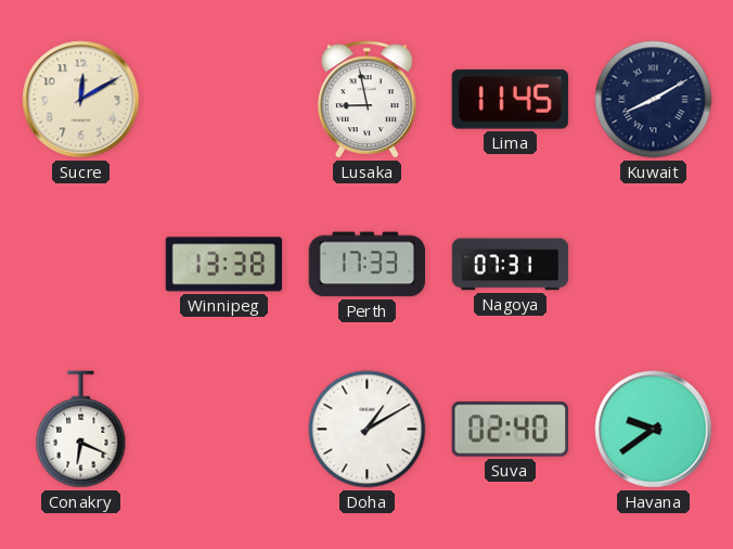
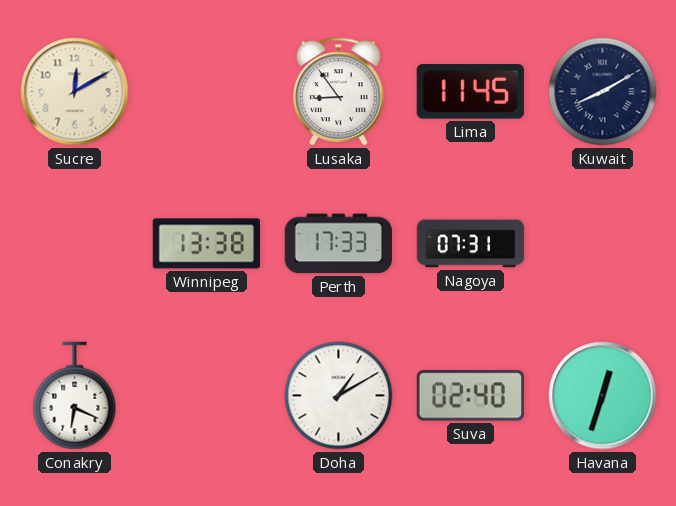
Lusaka: 8:58 -> 8:54 (339, 92)
Havana: 9:39 -> 12:33 (603, 396)
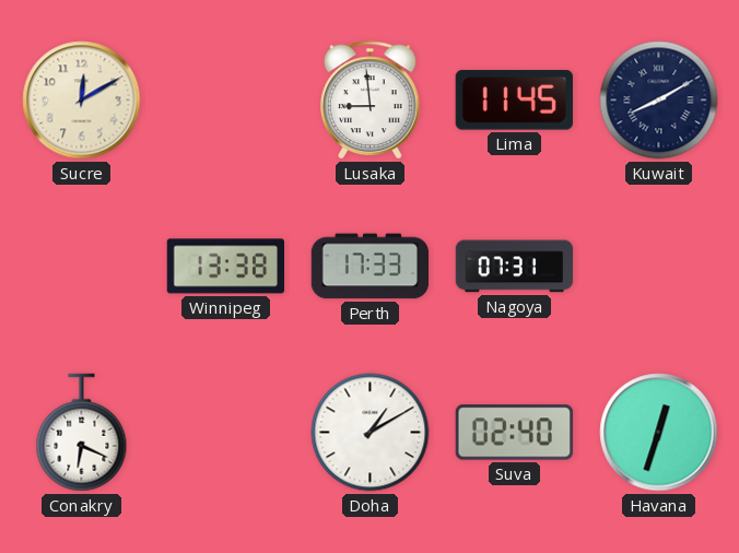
Lusaka: 8:54 -> 8:59 (371, 101)
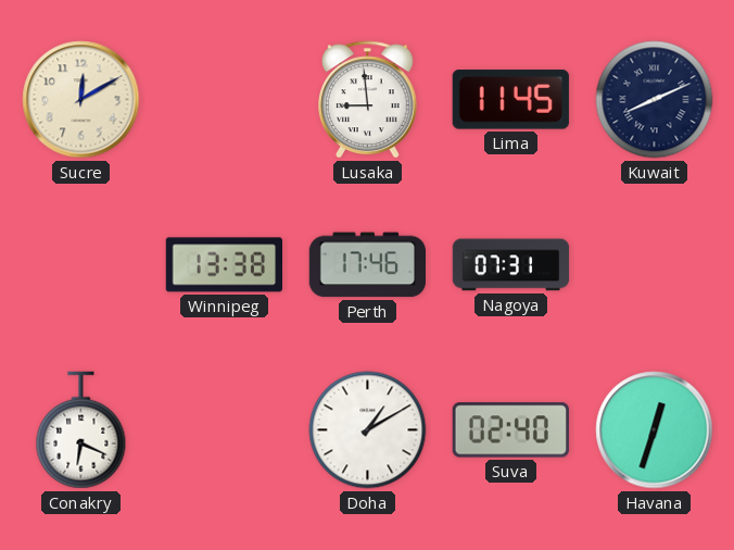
Kuwait: 8:10 -> 8:11 (655, 100)
Perth: 17:33 -> 17:46 (367, 265)
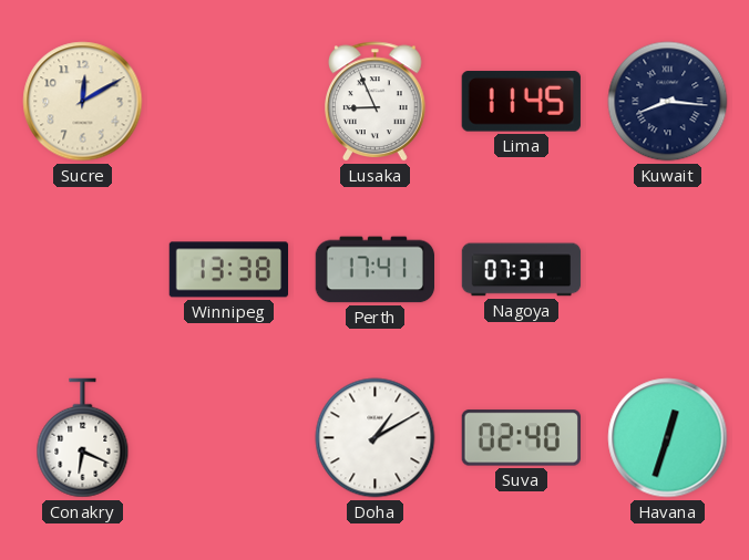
Lusaka: 8:59 -> 8:56 (376, 102)
Kuwait: 8:11 -> 8:16 (668, 102)
Perth: 17:46 -> 17:41 (374, 270)
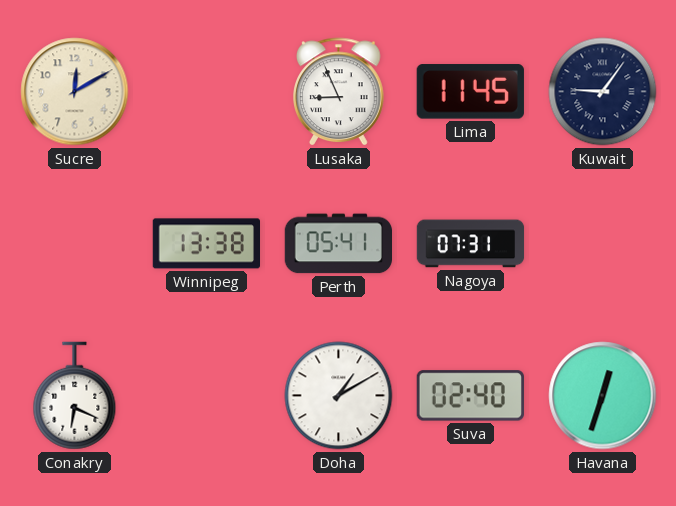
Kuwait: 8:16 -> 9:06 (603, 92)
Perth: 17:41 -> 05:41 (338, 244)
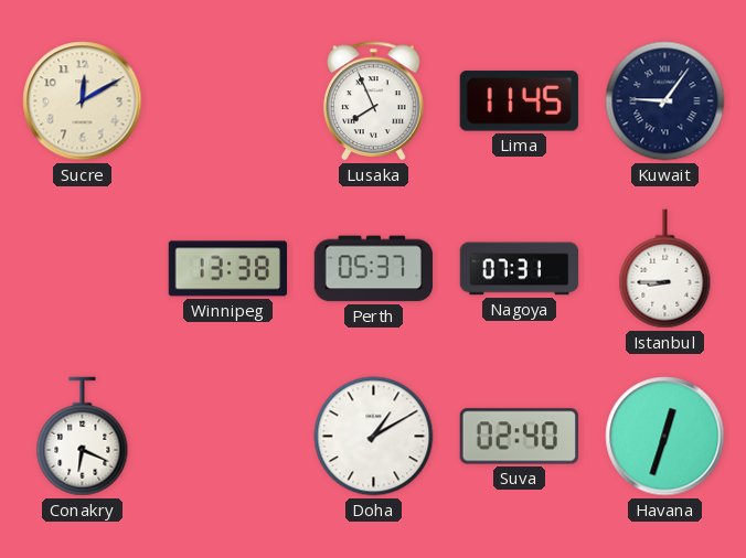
Lusaka: 8:56 -> 7:56 (374, 101)
Perth: 05:41 -> 05:37 (373, 269)
Istanbul: none -> 8:45 (665, 269)
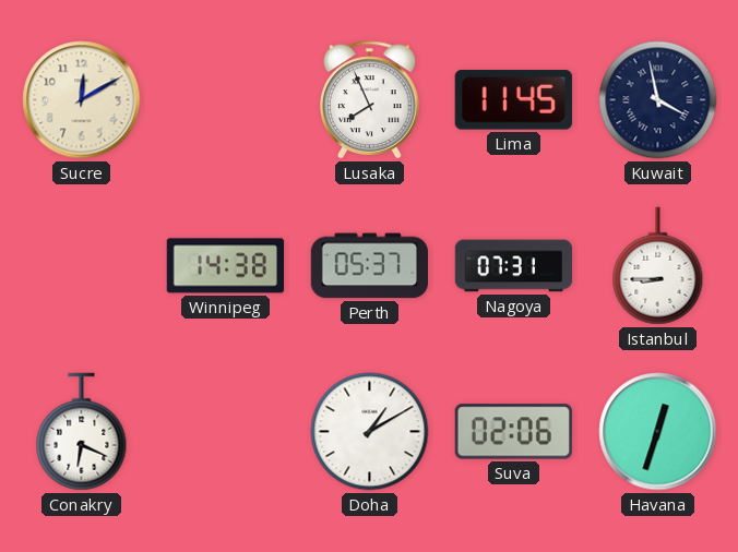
Kuwait: 9:06 -> 3:58 (658, 100)
Winnipeg: 13:38 -> 14:38 (225, 266)
Suva: 02:40 -> 02:06 (513, 432)
